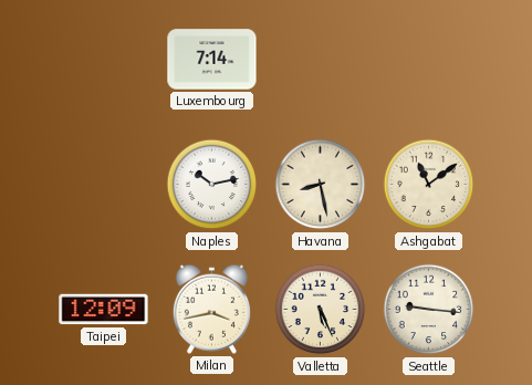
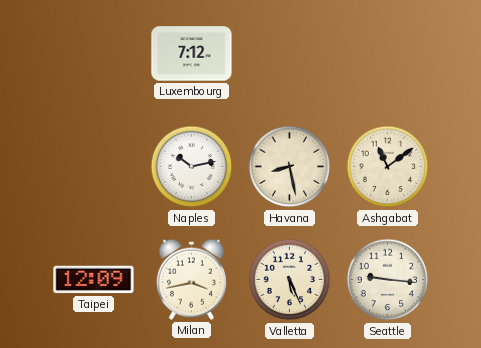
Luxembourg: 7:14 -> 7:12 (192, 54)
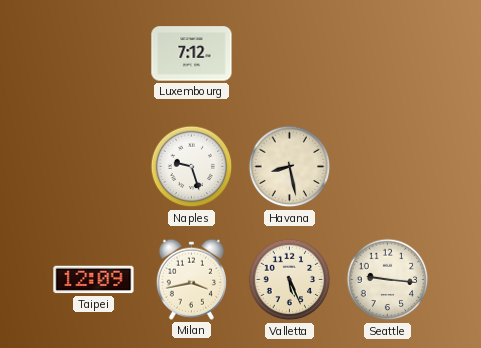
Naples: 10:13 -> 9:27 (192, 167)
Ashgabat: 11:09 -> none (388, 167)
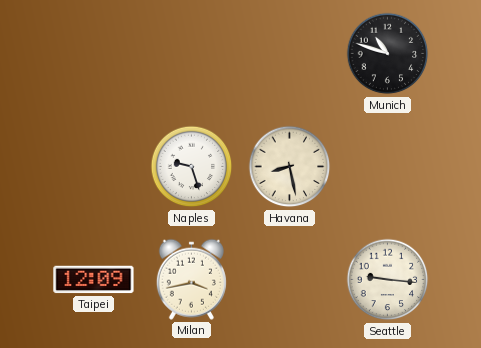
Luxembourg: 7:12 -> none (192, 54)
Munich: none -> 10:48 (388, 54)
Valletta: 5:26 -> none (290, 280)
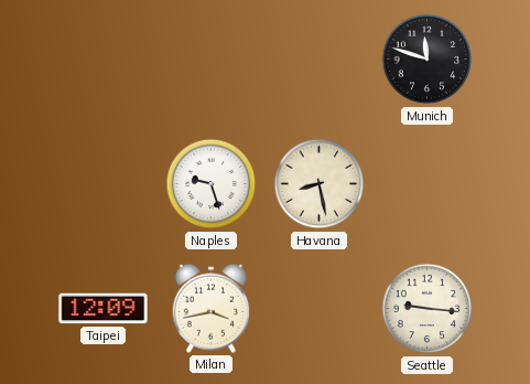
Munich: 10:48 -> 11:48 (428, 60)
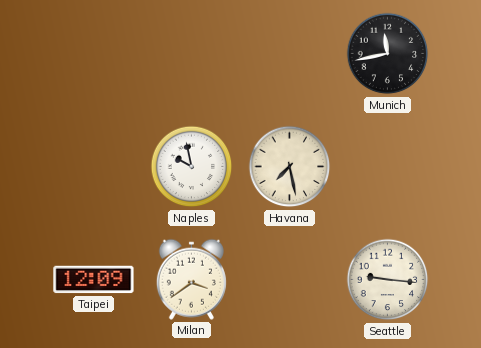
Munich: 11:48 -> 11:43 (388, 54)
Naples: 9:27 -> 9:58 (192, 167)
Havana: 8:28 -> 7:28 (290, 167)
Milan: 3:43 -> 3:39 (191, 279)
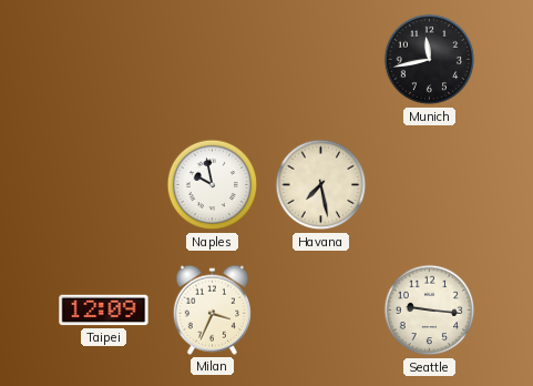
Milan: 3:39 -> 3:34 (212, 309)
